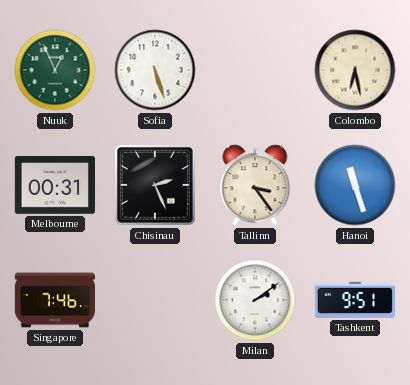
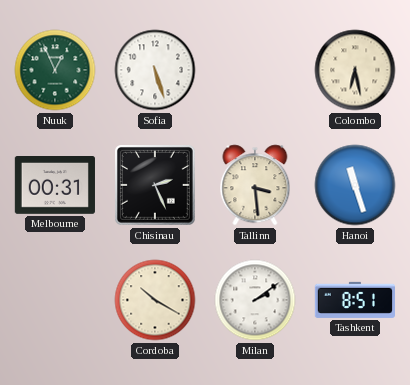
Tallinn: 3:24 -> 3:29 (255, 185)
Singapore: 7:46 -> none (54, 300)
Cordoba: none -> 10:20 (155, 300)
Tashkent: 9:51 -> 8:51 (354, 300)
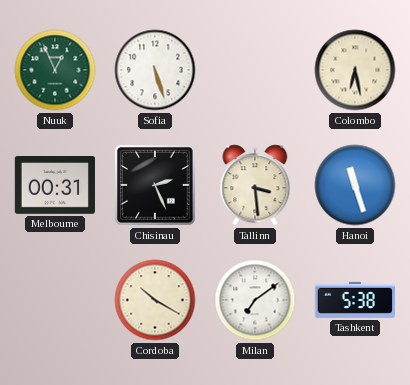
Milan: 2:09 -> 7:09 (255, 300)
Tashkent: 8:51 -> 5:38 (354, 300)
